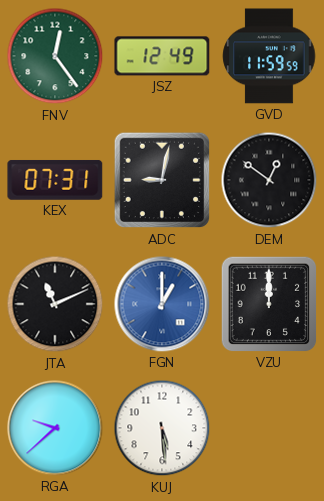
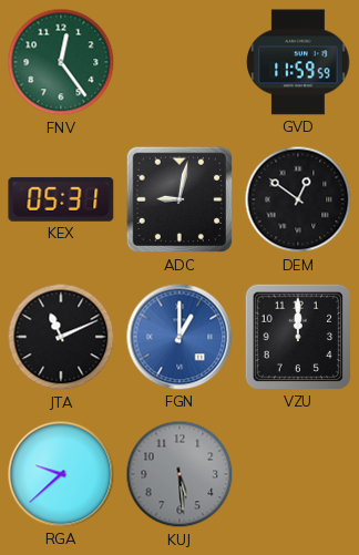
JSZ: 12:49 -> none (162, 56)
KEX: 07:31 -> 05:31 (61, 199)
KUJ dial: white -> grey (179, 474)
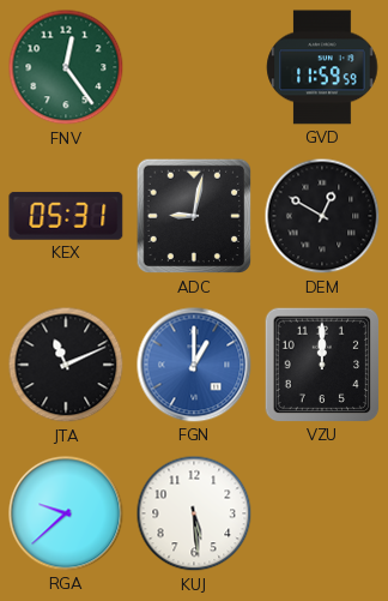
DEM: 12:51 -> 12:50 (322, 216)
KUJ dial: grey -> white (194, 513)
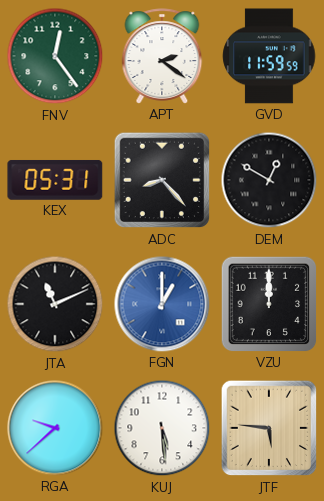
APT: none -> 2:21 (162, 56)
ADC: 9:02 -> 8:23 (162, 180)
JTF: none -> 5:46 (269, 428)
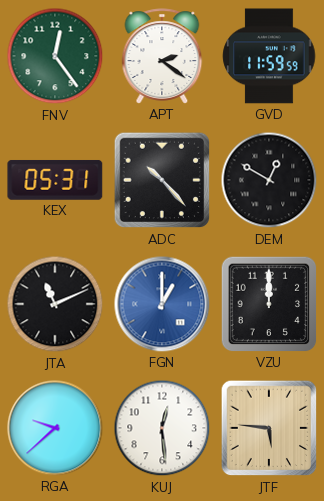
ADC: 8:23 -> 10:23 (162, 180)
KUJ: 5:29 -> 12:29 (162, 428)
